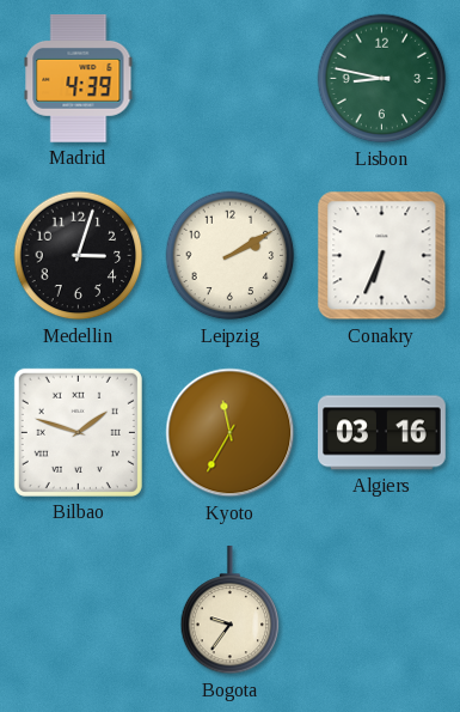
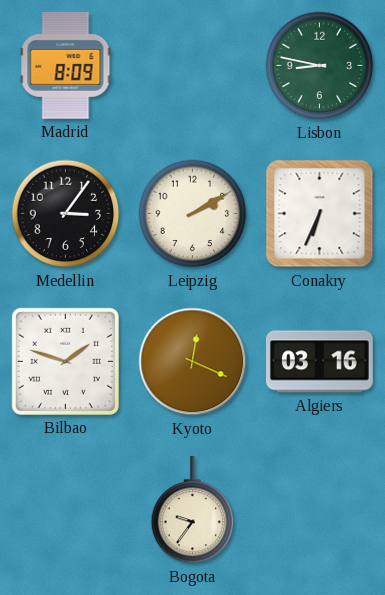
Madrid: 4:39 -> 8:09 (66, 65)
Medellin: 3:03 -> 3:06 (66, 214)
Kyoto: 11:35 -> 12:19 (193, 362)
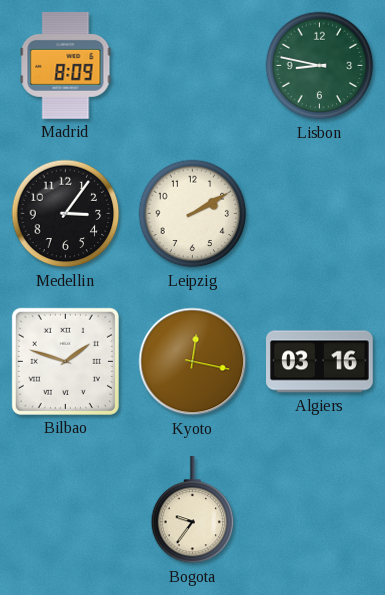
Conakry: 6:34 -> none (320, 214)
Kyoto: 12:19 -> 12:17 (193, 362)
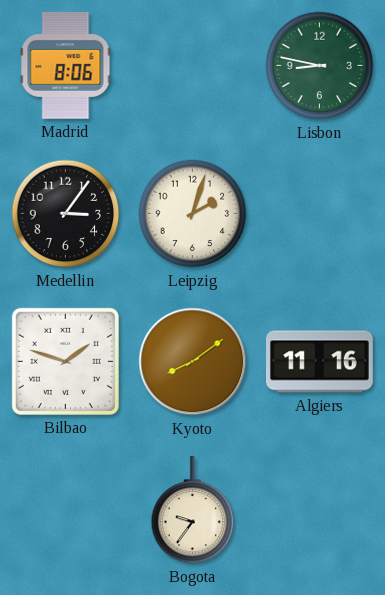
Madrid: 8:09 -> 8:06 (66, 65)
Leipzig: 2:10 -> 2:03 (193, 214)
Kyoto: 12:17 -> 8:09 (193, 362)
Algiers: 03:16 -> 11:16 (320, 362)
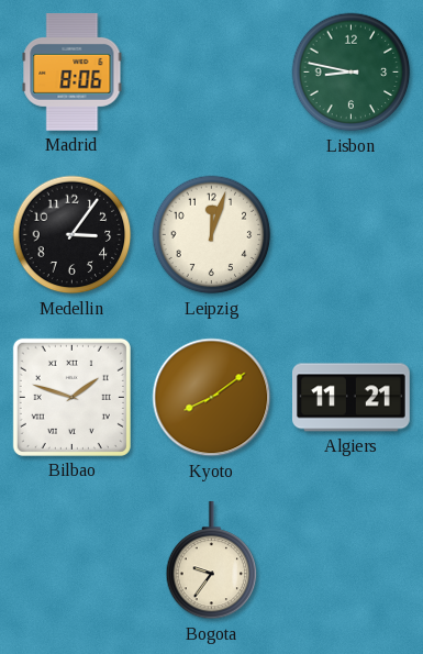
Leipzig: 2:03 -> 12:03 (212, 235)
Algiers: 11:16 -> 11:21 (352, 398)
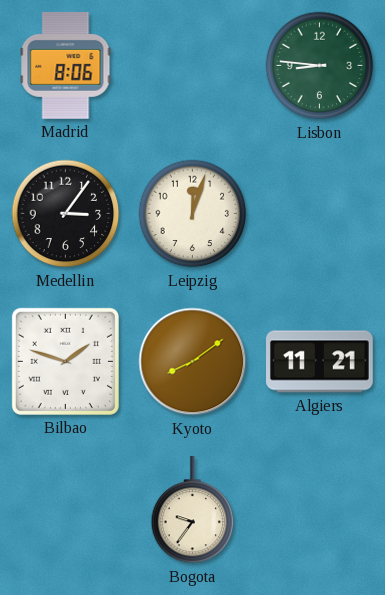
Lisbon: 8:47 -> 8:46 (320, 66)
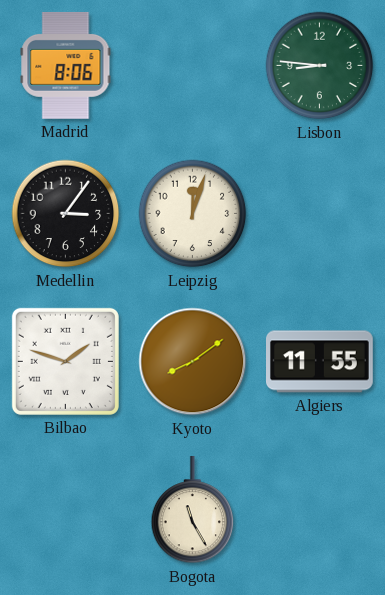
Algiers: 11:21 -> 11:55 (320, 362)
Bogota: 9:36 -> 11:25 (193, 510)
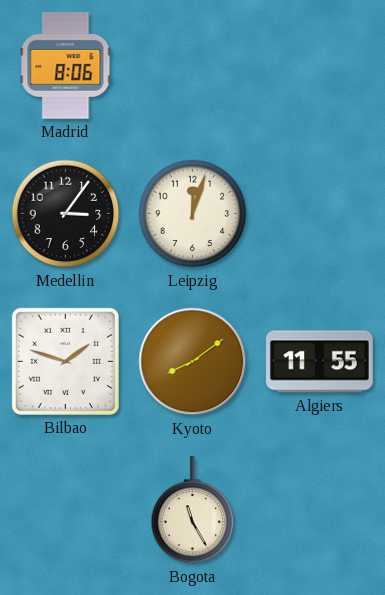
Lisbon: 8:46 -> none (320, 66)
